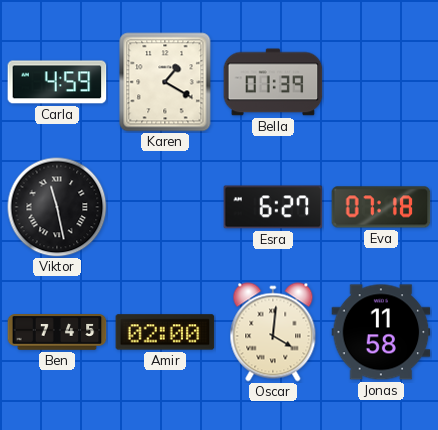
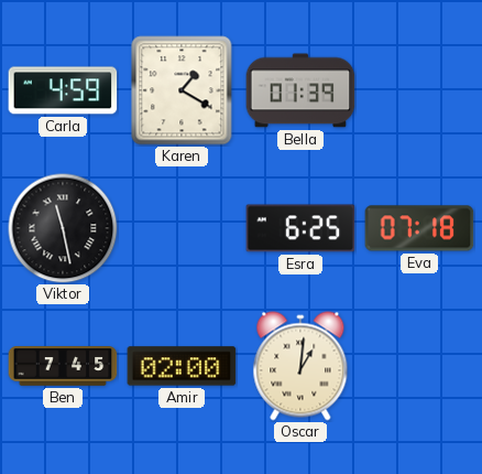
Esra: 6:27 -> 6:25 (300, 228)
Oscar: 4:01 -> 1:01 (300, 366)
Jonas: 11:58 -> none (381, 332)
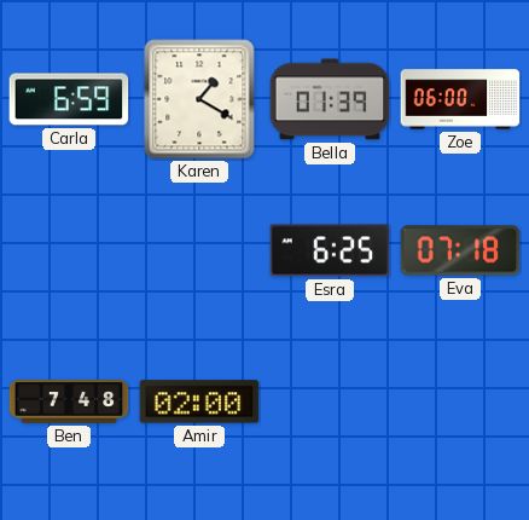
Carla: 4:59 -> 6:59 (69, 99)
Zoe: none -> 06:00 (460, 99)
Viktor: 11:28 -> none (63, 228)
Ben: 7:45 -> 7:48 (69, 403)
Oscar: 1:01 -> none (300, 366)
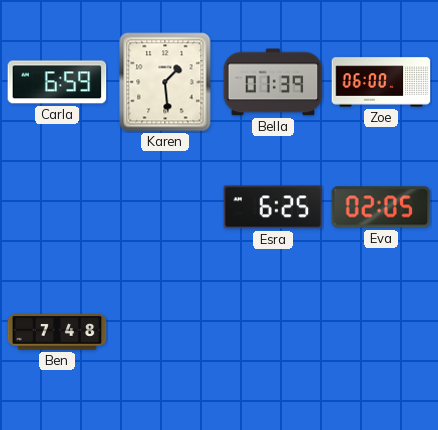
Karen: 1:20 -> 1:29 (165, 82)
Eva: 07:18 -> 02:05 (381, 207)
Amir: 02:00 -> none (199, 401)
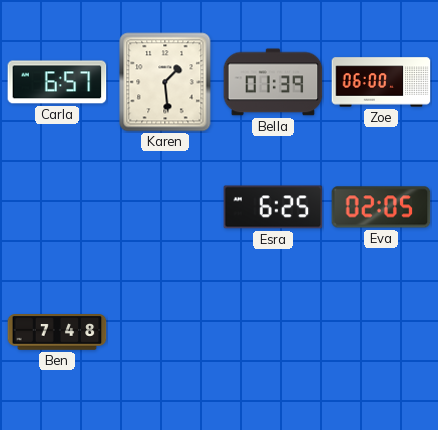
Carla: 6:59 -> 6:57 (57, 82)
